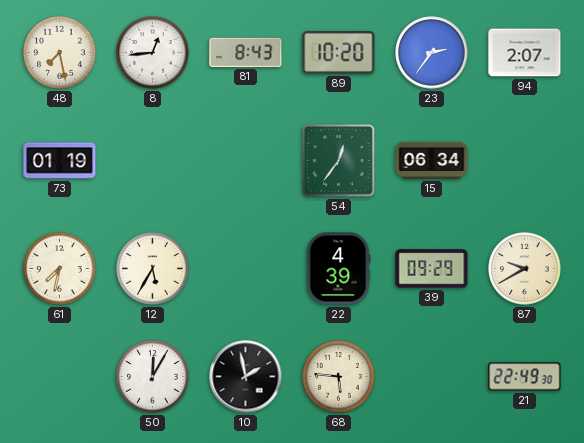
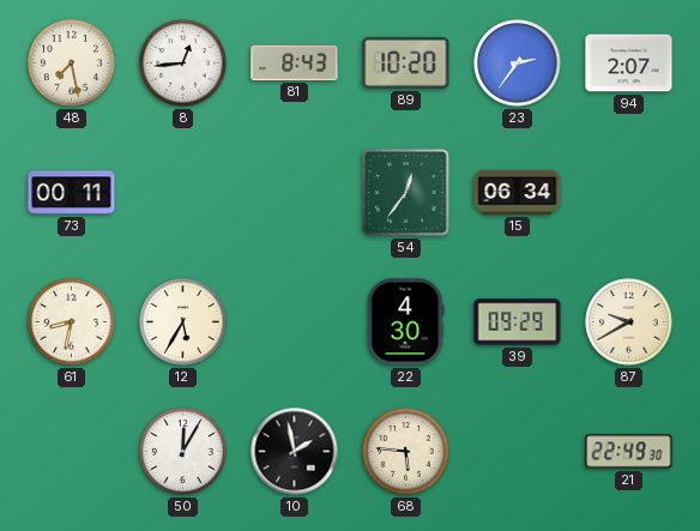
73: 01:19 -> 00:11 (72, 193)
61: 7:32 -> 8:32 (72, 322)
22: 4:39 -> 4:30 (406, 322)
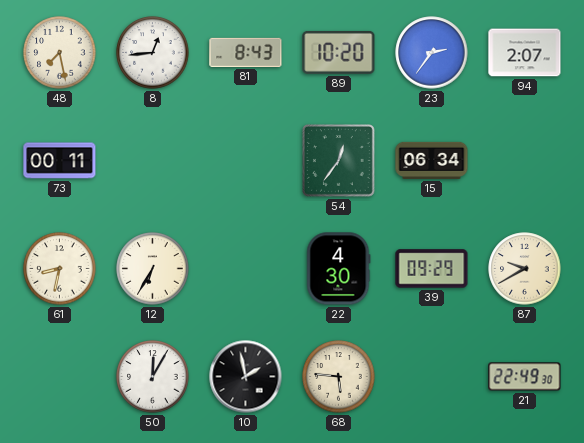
12: 5:35 -> 6:35 (153, 269)
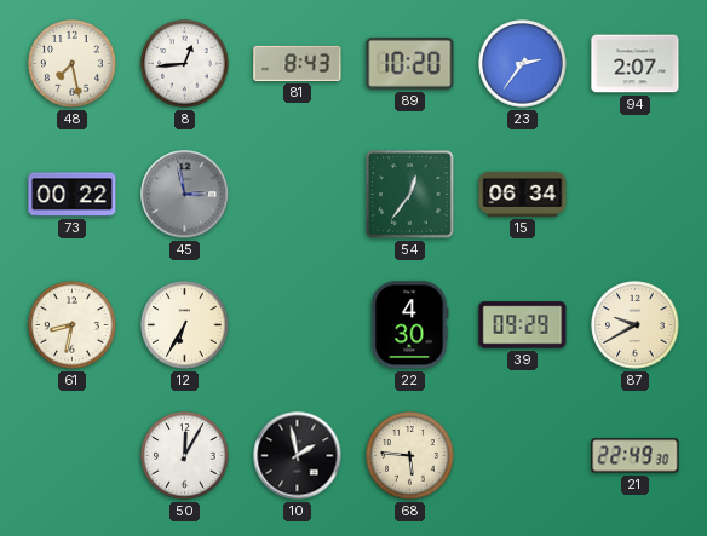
73: 00:11 -> 00:22 (73, 195)
45: none -> 2:58 (185, 195)
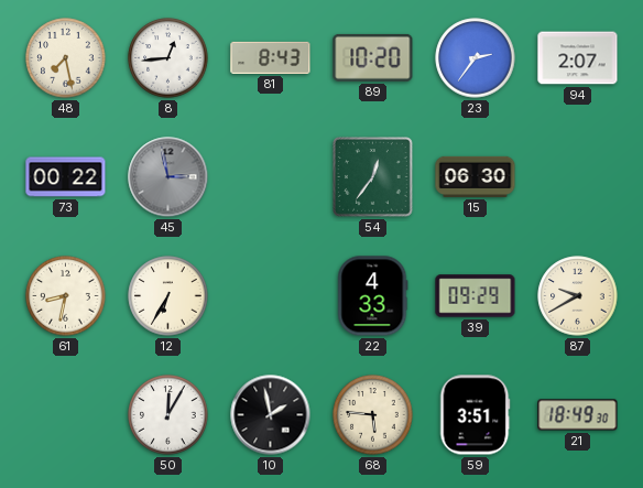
15: 06:34 -> 06:30 (476, 176)
22: 4:30 -> 4:33 (373, 296)
59: none -> 3:51 (475, 415)
21: 22:49 -> 18:49 (578, 415)
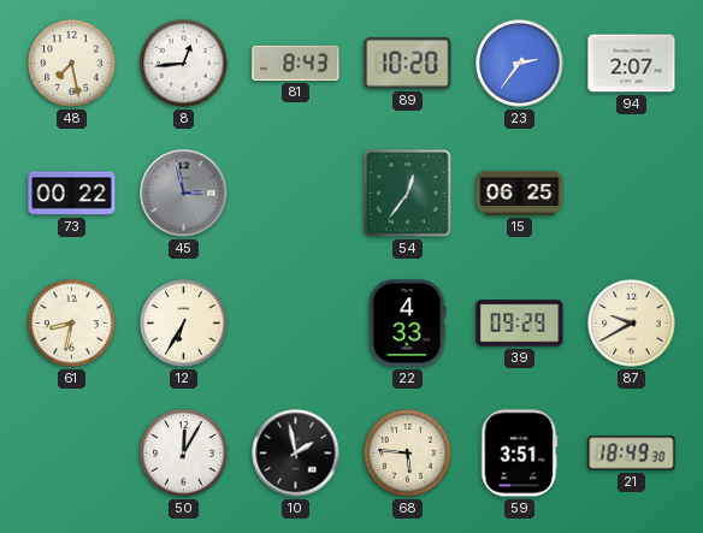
15: 06:30 -> 06:25 (520, 193)
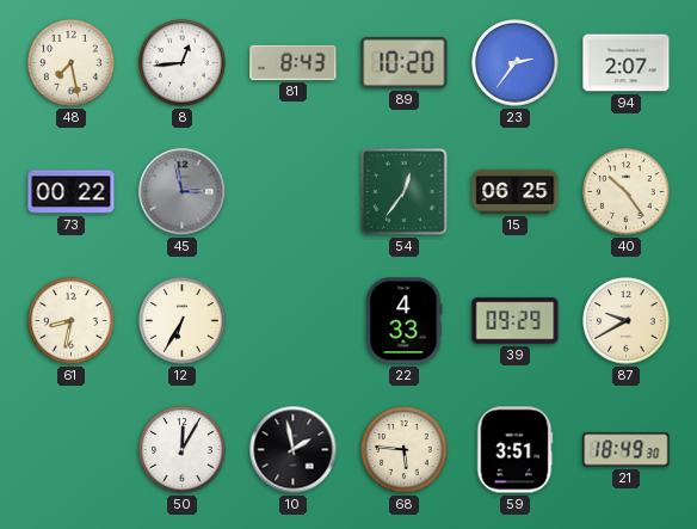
40: none -> 10:24 (627, 192)
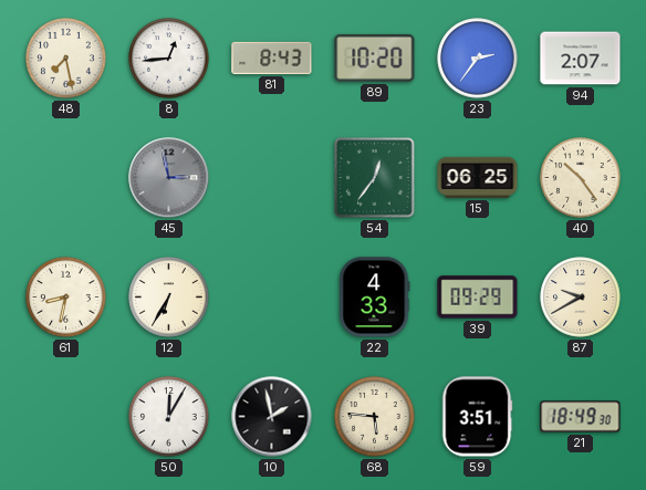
73: 00:22 -> none (72, 192)
